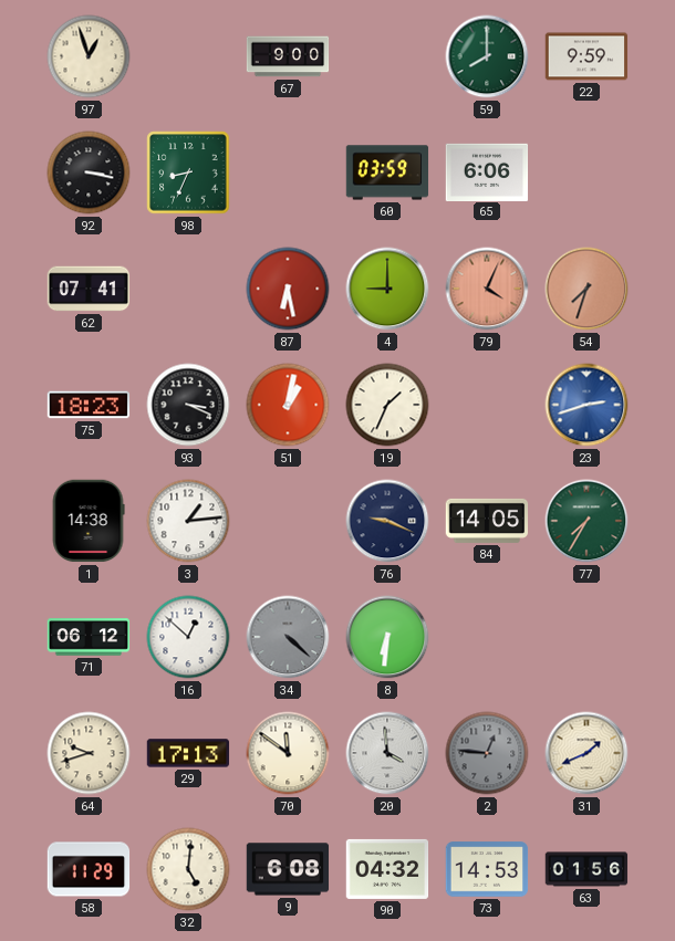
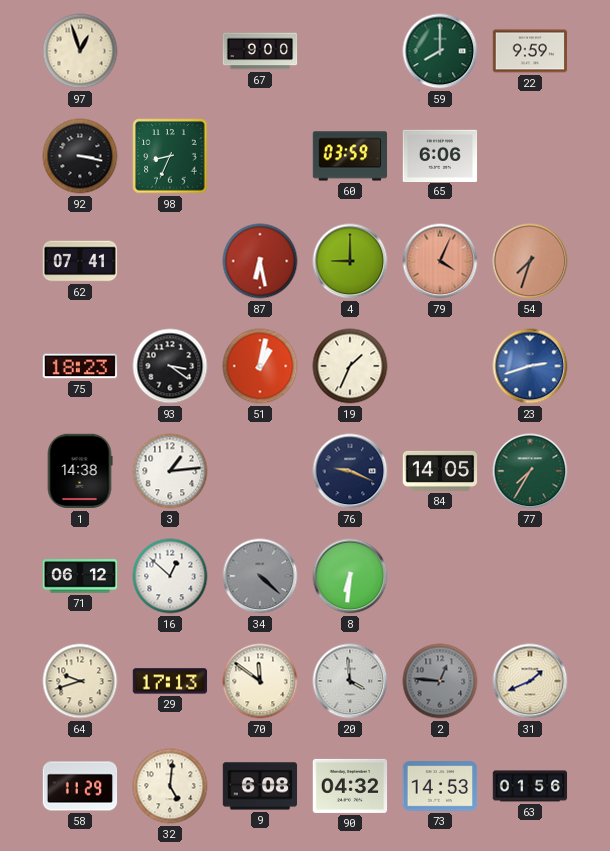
93: 3:19 -> 3:21 (170, 366)
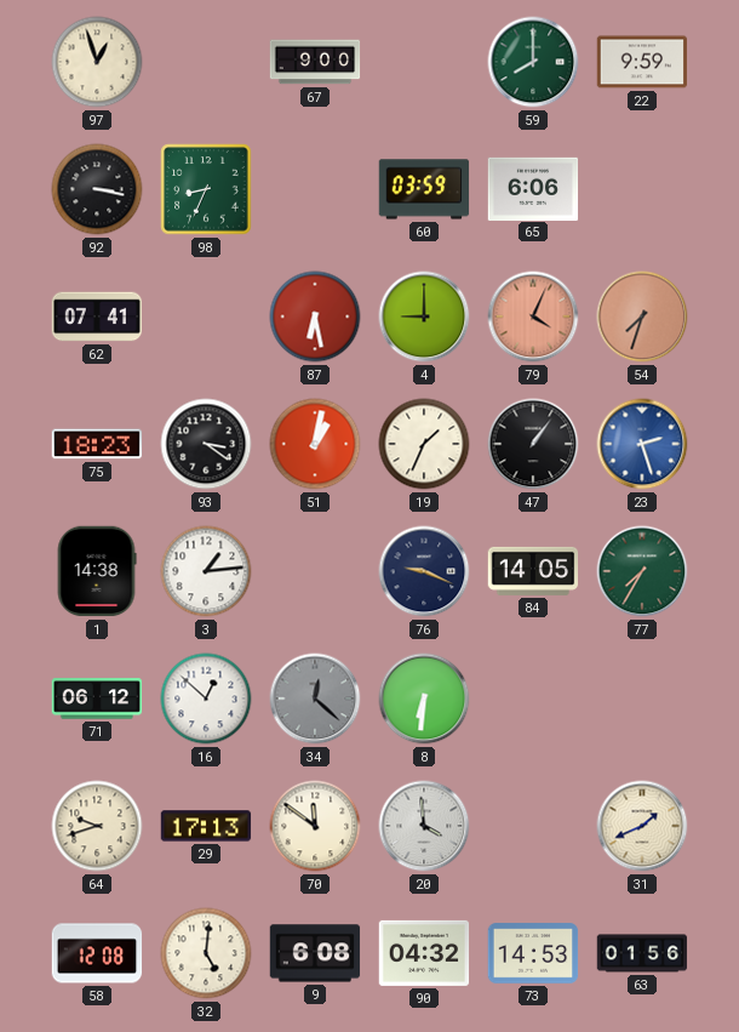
47: none -> 1:06 (533, 444)
23: 2:42 -> 2:27 (642, 444)
34: 4:22 -> 12:22 (315, 699)
2: 12:46 -> none (440, 681)
58: 11:29 -> 12:08 (97, 953)
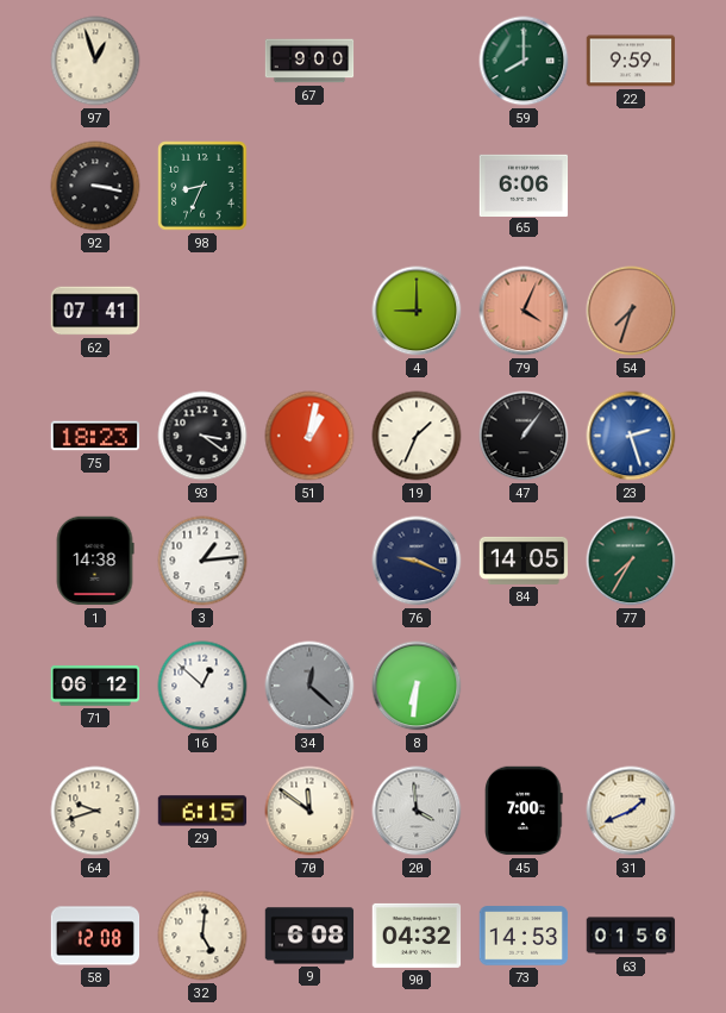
60: 03:59 -> none (424, 189)
87: 6:28 -> none (315, 317)
29: 17:13 -> 6:15 (202, 811)
45: none -> 7:00 (524, 811)
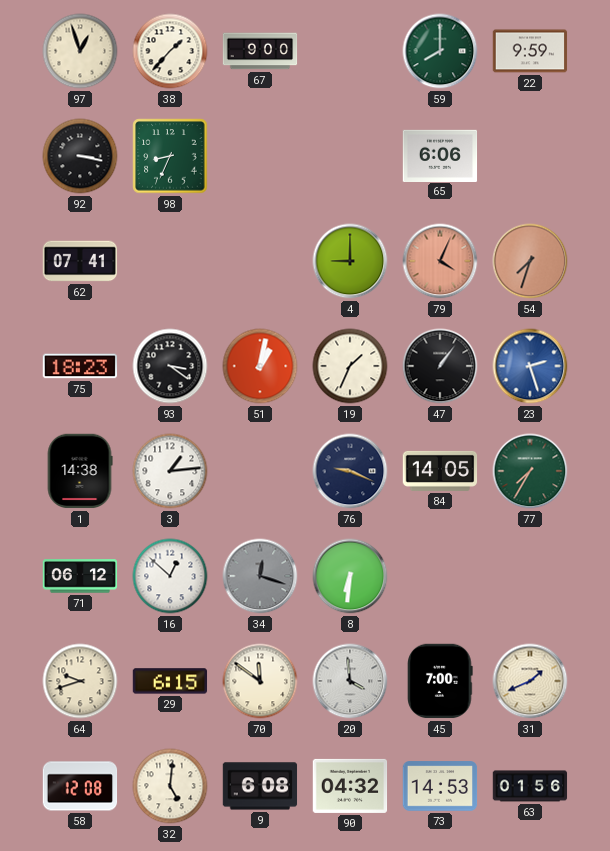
38: none -> 1:37 (170, 51)
34: 12:22 -> 12:18 (260, 576)
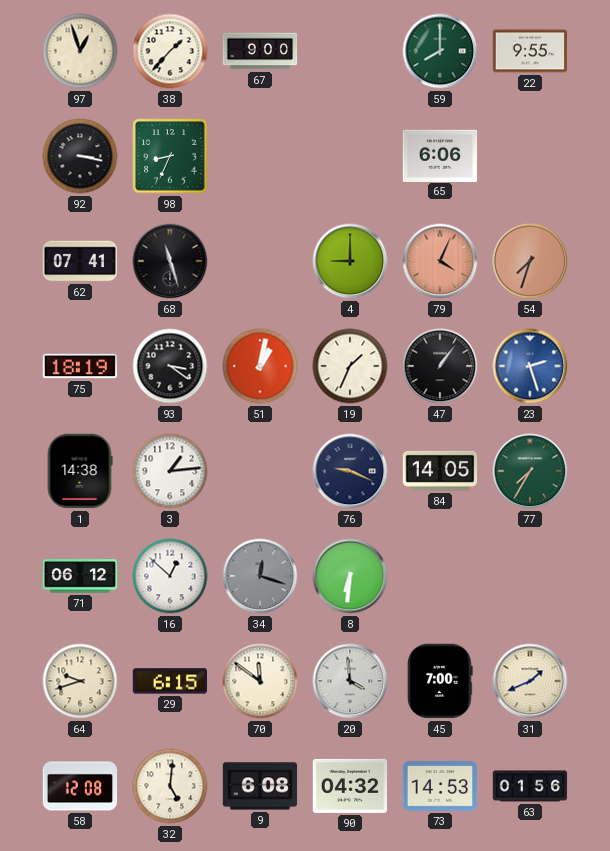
22: 9:59 -> 9:55 (530, 51)
68: none -> 11:27 (170, 261)
75: 18:23 -> 18:19 (80, 366)
